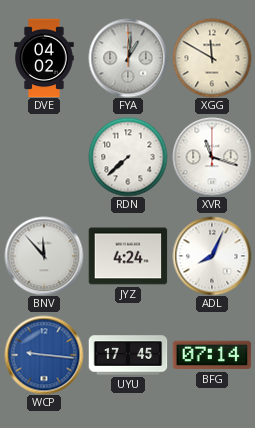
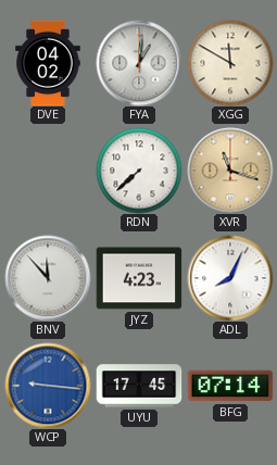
XVR dial: white -> champagne (230, 171)
JYZ: 4:24 -> 4:23 (139, 278)
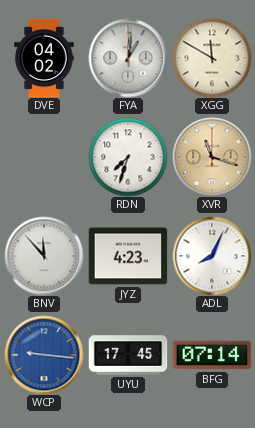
RDN: 7:38 -> 7:33 (128, 157)
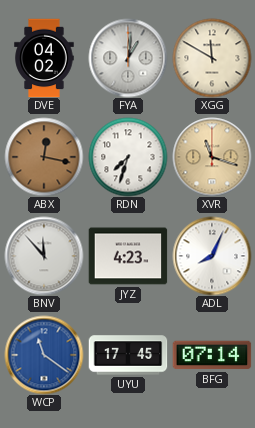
ABX: none -> 12:17 (44, 157)
WCP: 9:16 -> 11:21 (44, 355)
